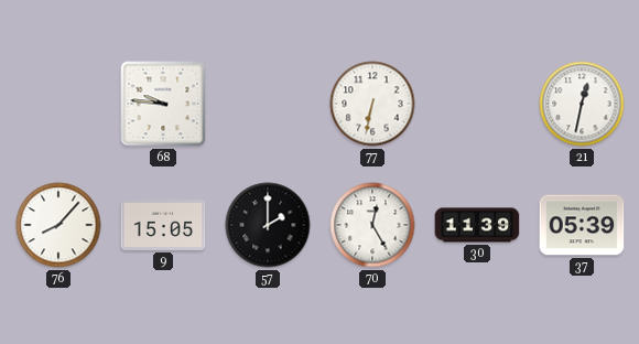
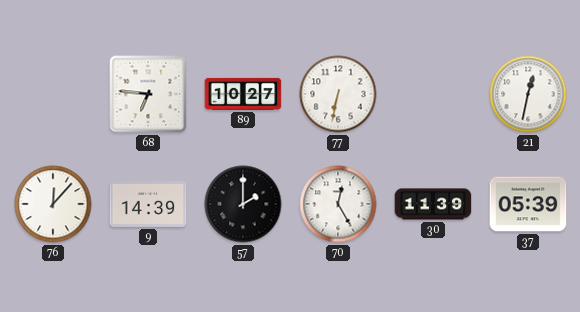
68: 9:46 -> 6:46 (148, 94)
89: none -> 10:27 (243, 94)
76: 8:07 -> 12:07 (53, 204)
9: 15:05 -> 14:39 (148, 204)
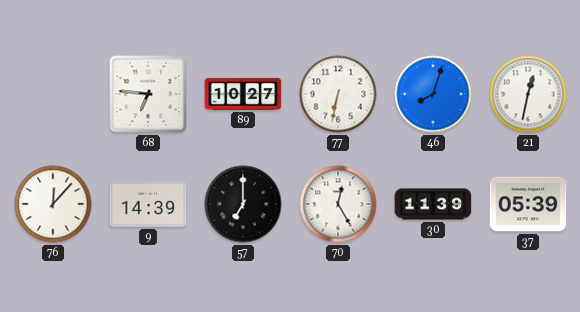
46: none -> 8:03 (433, 94)
57: 2:00 -> 7:00 (243, 204)
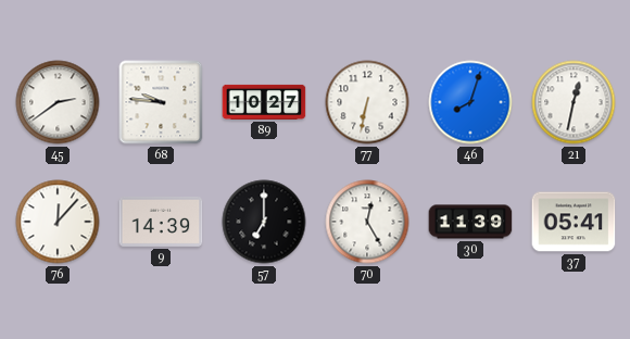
45: none -> 2:39 (58, 102)
68: 6:46 -> 9:46 (161, 102)
37: 05:39 -> 05:41 (574, 222)
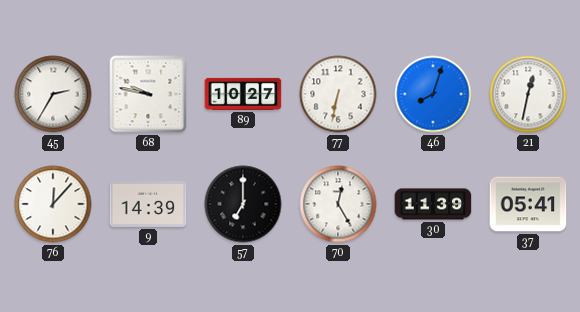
45: 2:39 -> 2:35 (53, 94)
68: 9:46 -> 9:47 (148, 94)
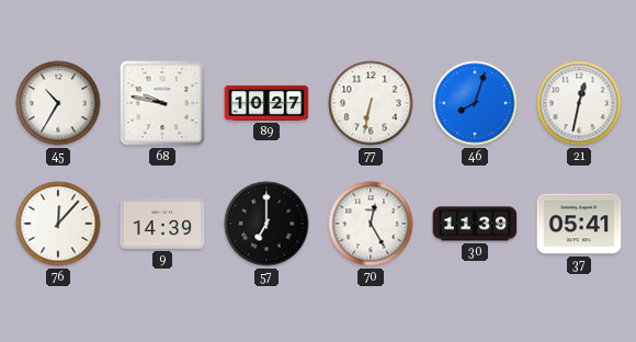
45: 2:35 -> 10:35 (58, 103)
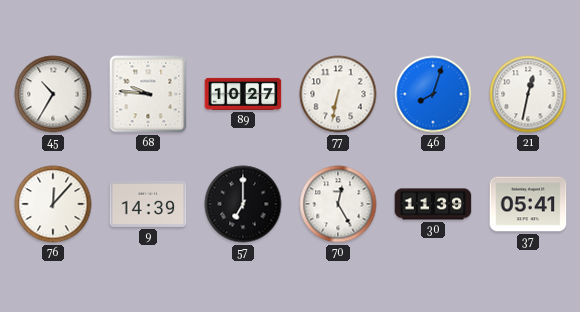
68: 9:47 -> 9:46 (148, 94)
